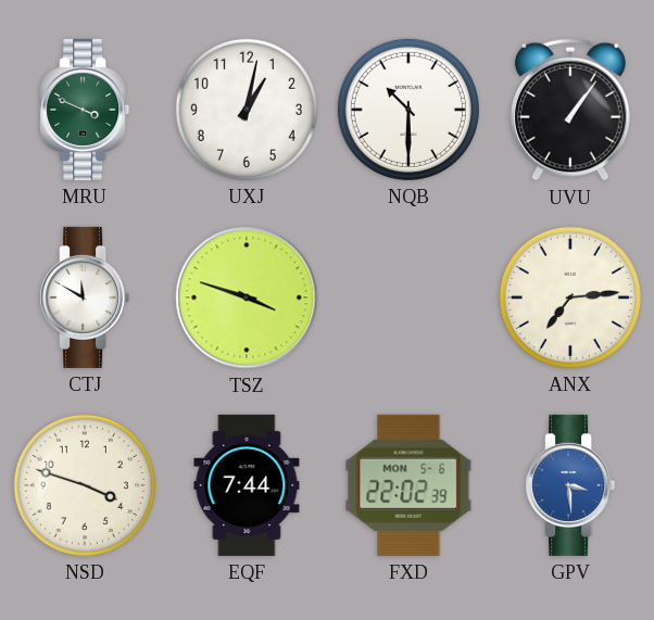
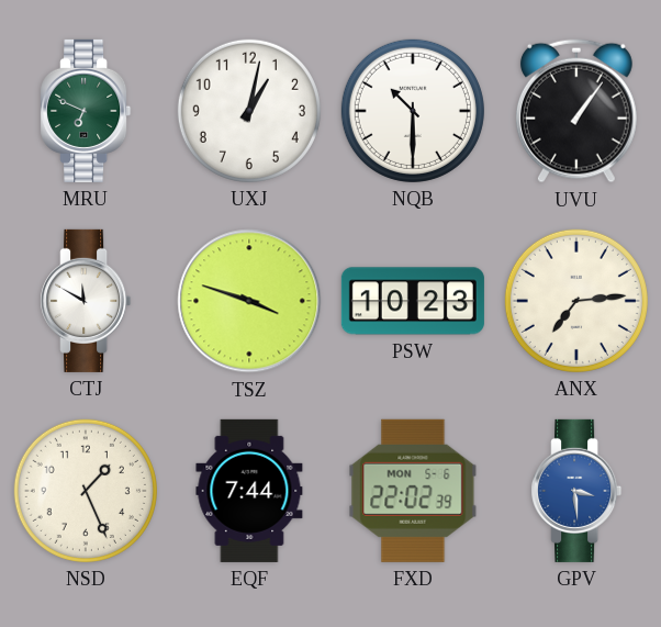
MRU: 3:49 -> 6:49 (86, 111)
PSW: none -> 10:23 (413, 301)
NSD: 3:48 -> 1:26 (86, 491)
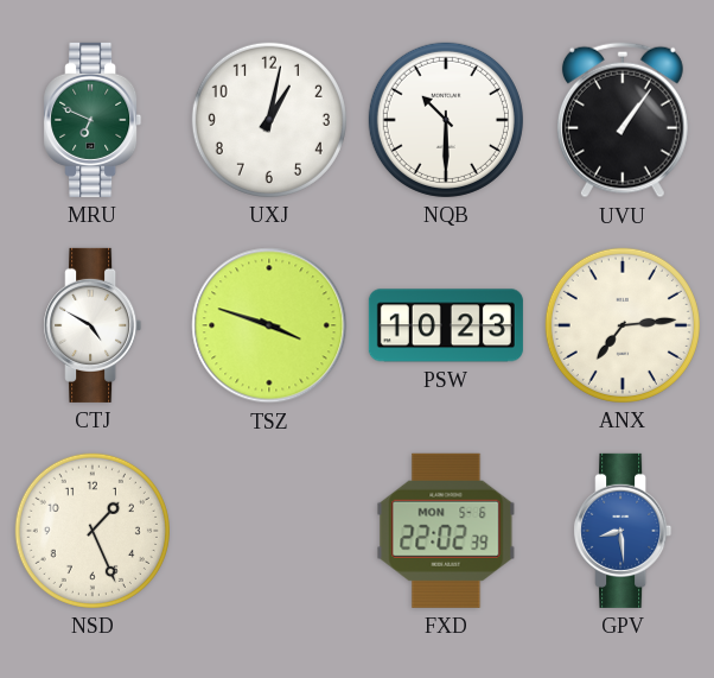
CTJ: 11:50 -> 4:50 (93, 325)
EQF: 7:44 -> none (249, 491)
GPV: 3:29 -> 8:29 (623, 531)
